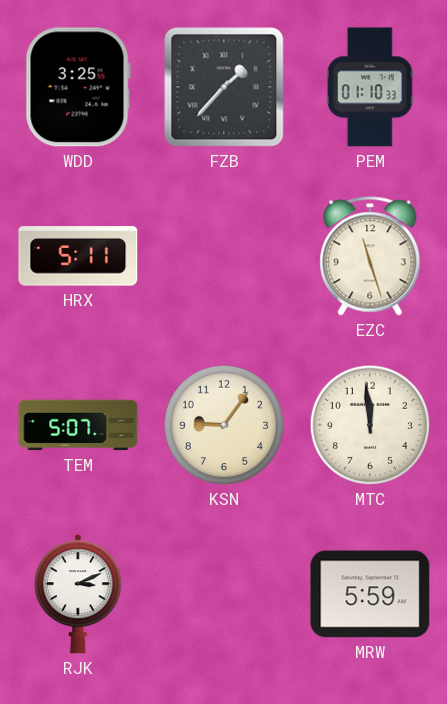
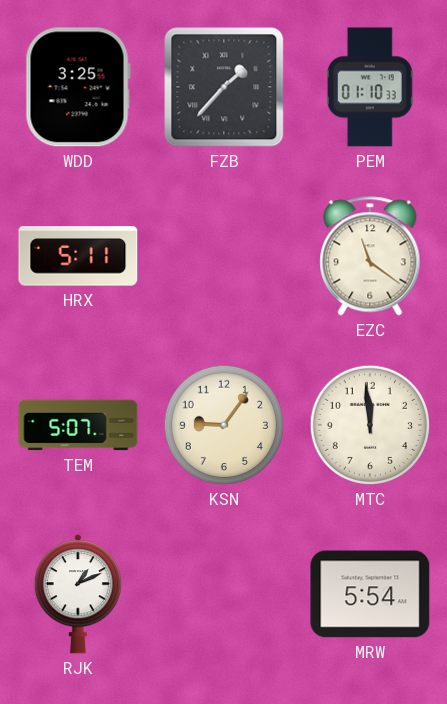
EZC: 11:27 -> 11:21 (370, 256)
RJK: 3:11 -> 1:11 (78, 594)
MRW: 5:59 -> 5:54 (370, 594)
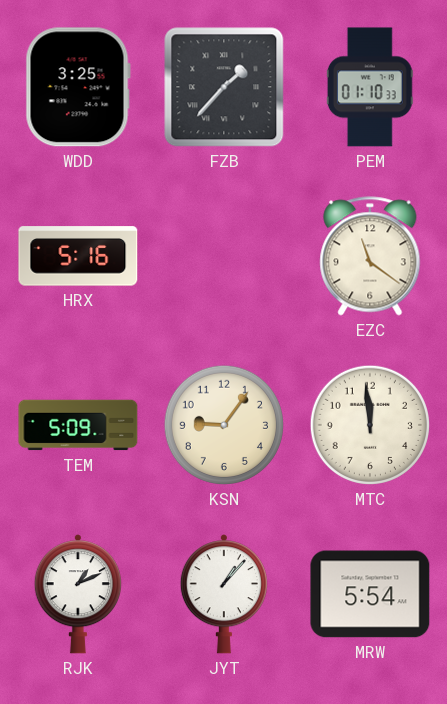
HRX: 5:11 -> 5:16 (78, 256)
TEM: 5:07 -> 5:09 (78, 425)
JYT: none -> 1:07 (224, 594)
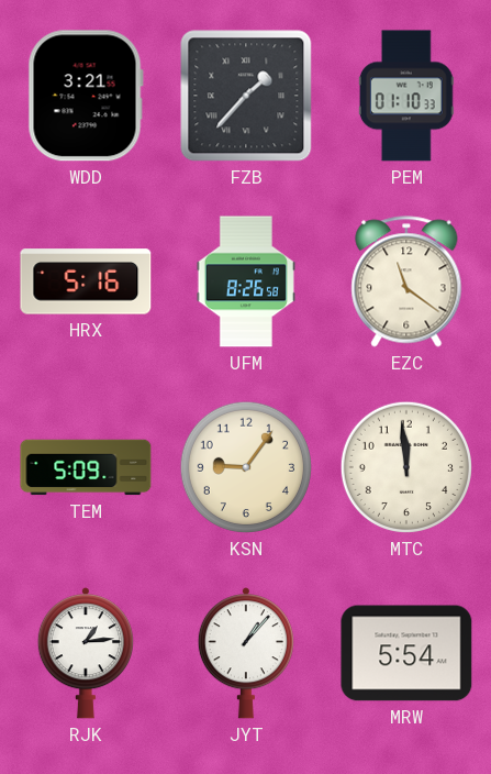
WDD: 3:25 -> 3:21 (86, 96)
UFM: none -> 8:26 (246, 281)
RJK: 1:11 -> 1:14 (86, 653)
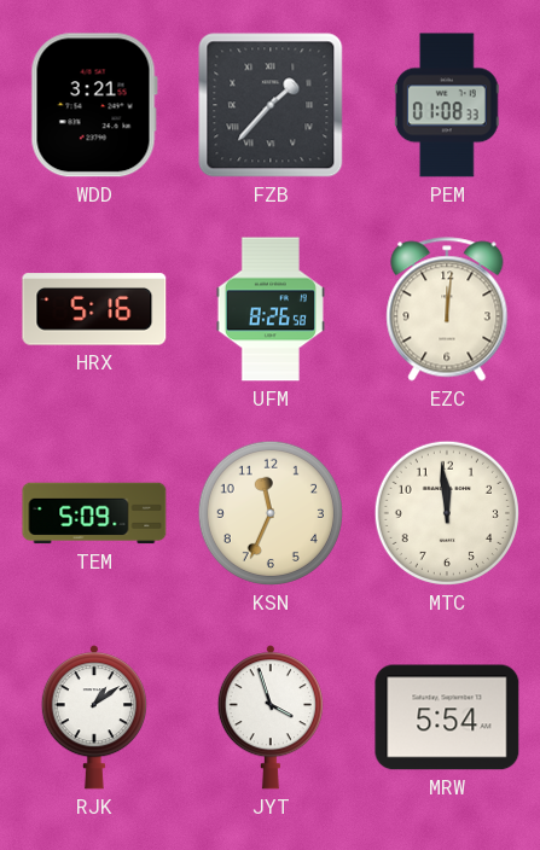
PEM: 01:10 -> 01:08 (447, 105)
EZC: 11:21 -> 12:01 (447, 309)
KSN: 9:06 -> 11:34 (271, 513)
RJK: 1:14 -> 1:09 (94, 717)
JYT: 1:07 -> 3:57 (271, 717)
